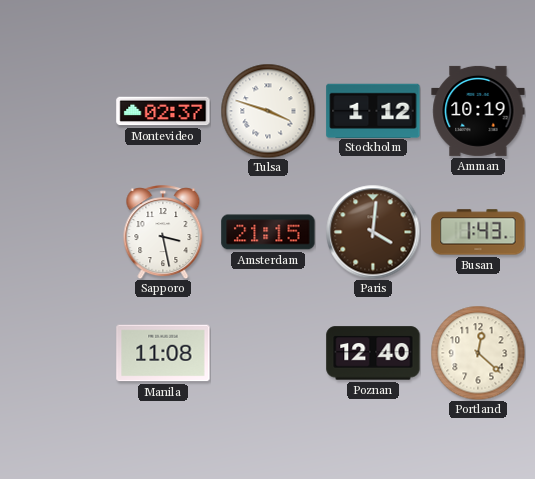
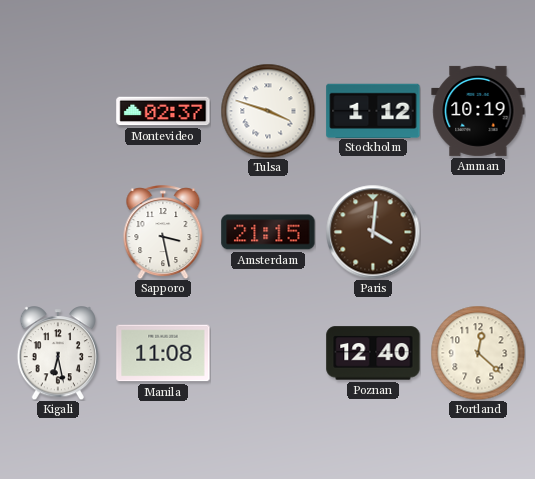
Busan: 1:43 -> none (478, 232)
Kigali: none -> 6:28 (57, 353)
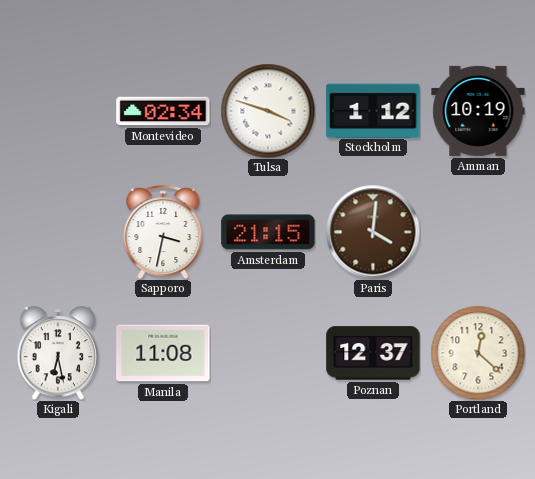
Montevideo: 02:37 -> 02:34 (163, 111)
Sapporo: 3:28 -> 3:32 (163, 232)
Poznan: 12:40 -> 12:37 (373, 353)
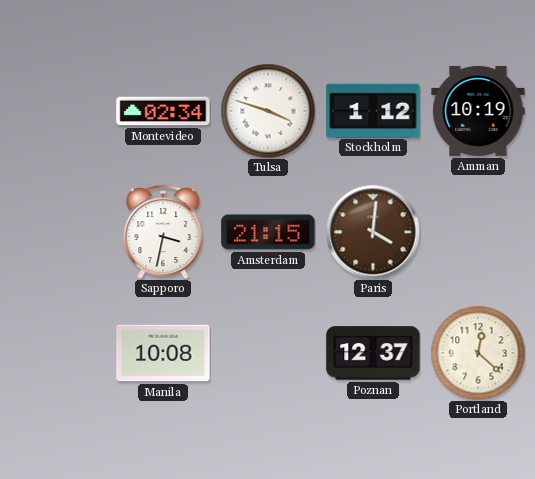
Kigali: 6:28 -> none (57, 353)
Manila: 11:08 -> 10:08 (163, 353)
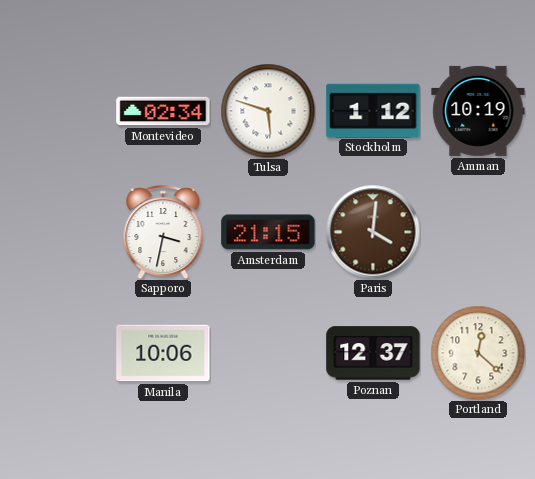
Tulsa: 3:48 -> 5:48 (268, 111)
Manila: 10:08 -> 10:06 (163, 353)
